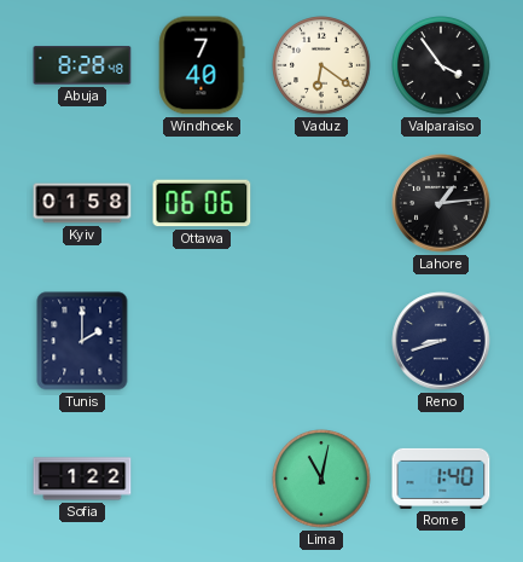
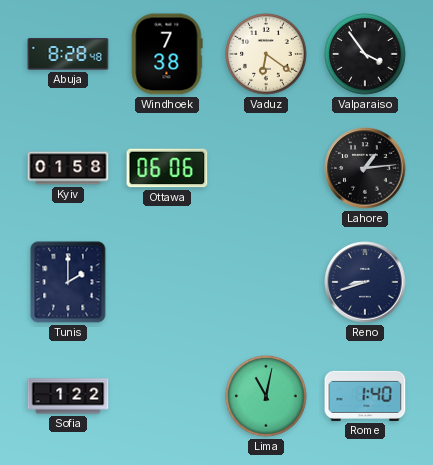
Windhoek: 7:40 -> 7:38 (167, 54)
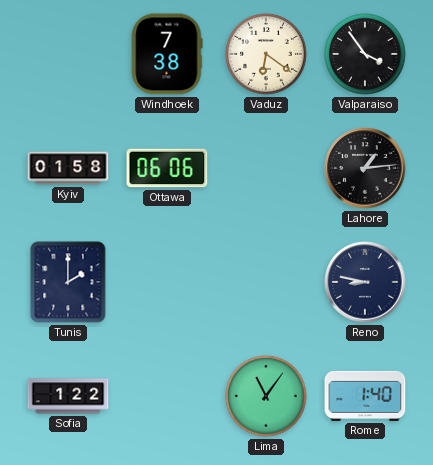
Abuja: 8:28 -> none (68, 54)
Reno: 8:42 -> 8:47 (365, 282)
Lima: 11:02 -> 11:06 (266, 396)
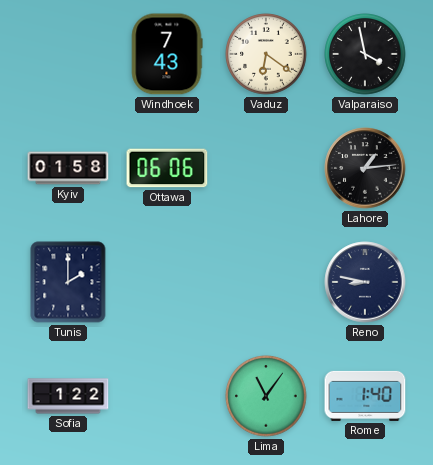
Windhoek: 7:38 -> 7:43 (167, 54)
Valparaiso: 3:54 -> 3:58 (365, 54)
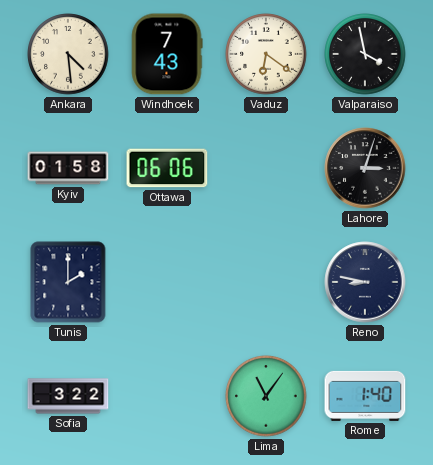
Ankara: none -> 4:29 (68, 54)
Lahore: 1:14 -> 3:03 (365, 168)
Sofia: 1:22 -> 3:22 (68, 396)
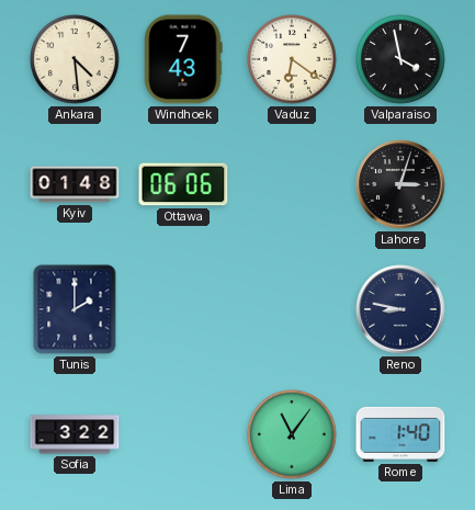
Kyiv: 01:58 -> 01:48 (75, 184)
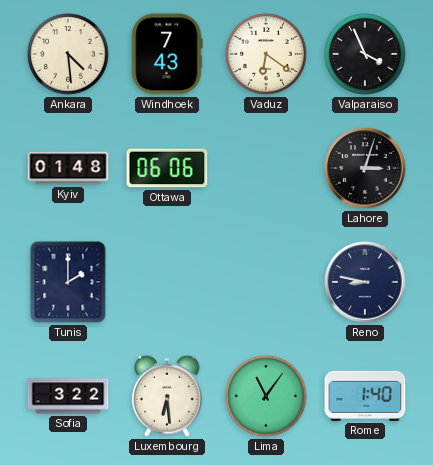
Valparaiso: 3:58 -> 3:56 (365, 54)
Luxembourg: none -> 6:29 (168, 396)
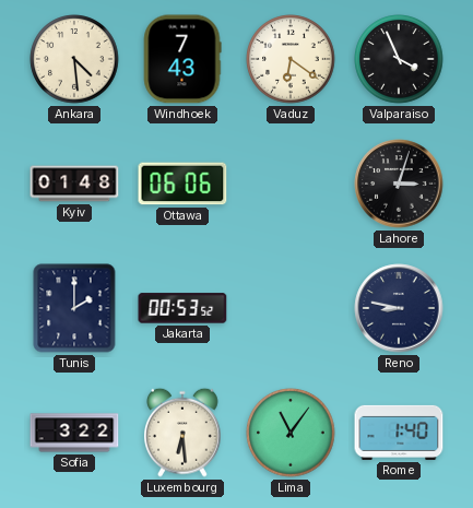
Jakarta: none -> 00:53 (182, 308)
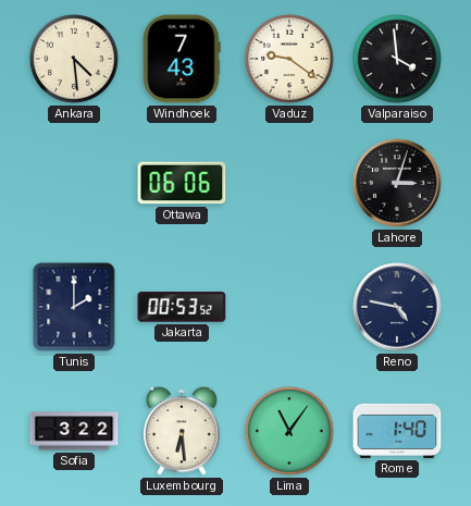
Vaduz: 6:21 -> 9:21 (289, 59)
Valparaiso: 3:56 -> 3:59 (397, 59)
Kyiv: 01:48 -> none (74, 184)
Reno: 8:47 -> 4:47 (397, 307)
